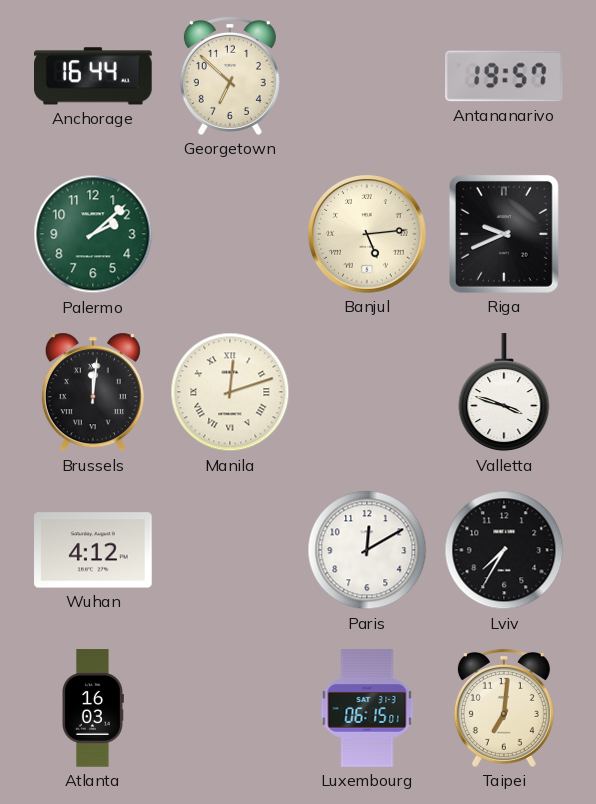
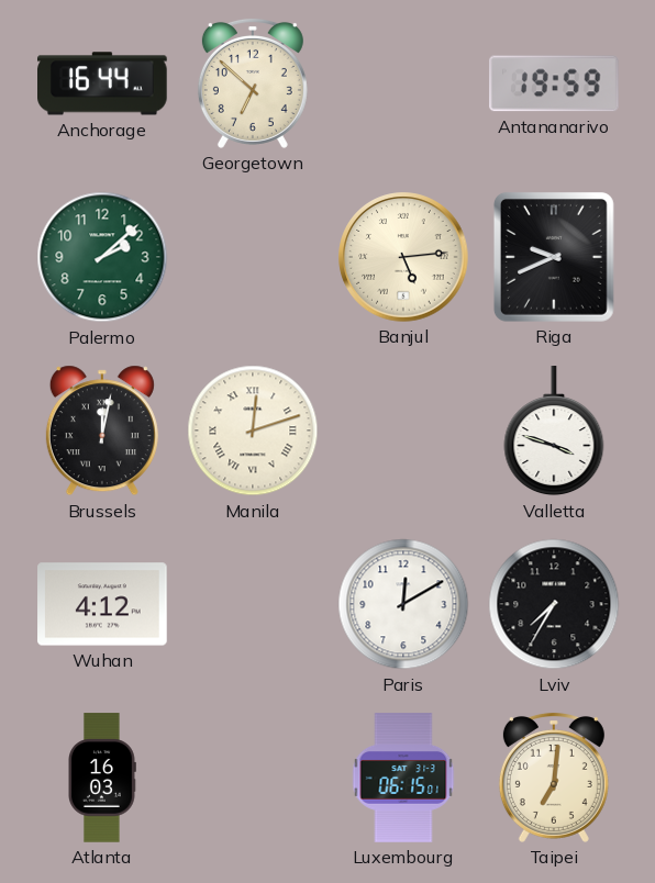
Antananarivo: 19:57 -> 19:59 (555, 83)
Brussels: 12:01 -> 12:02 (102, 431)
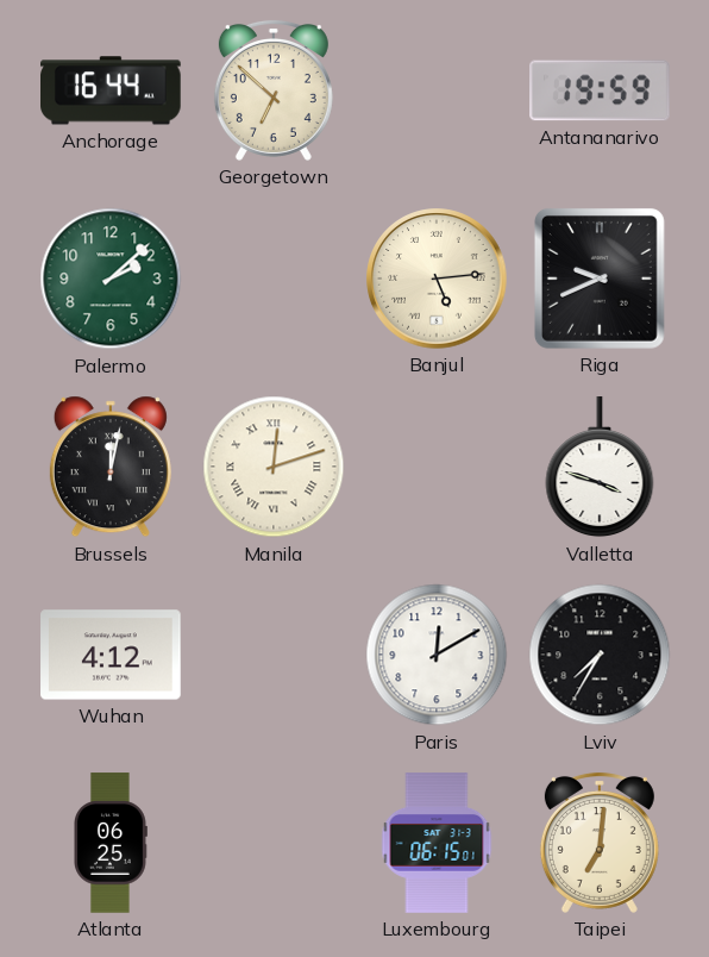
Atlanta: 16:03 -> 06:25 (111, 843)
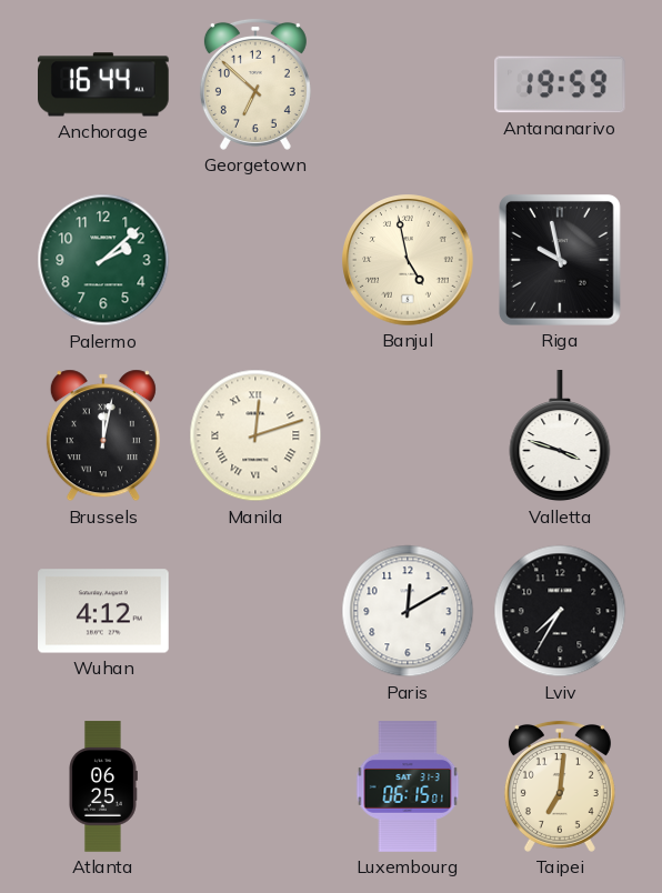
Banjul: 5:14 -> 4:58 (408, 260)
Riga: 9:41 -> 9:58 (560, 260)
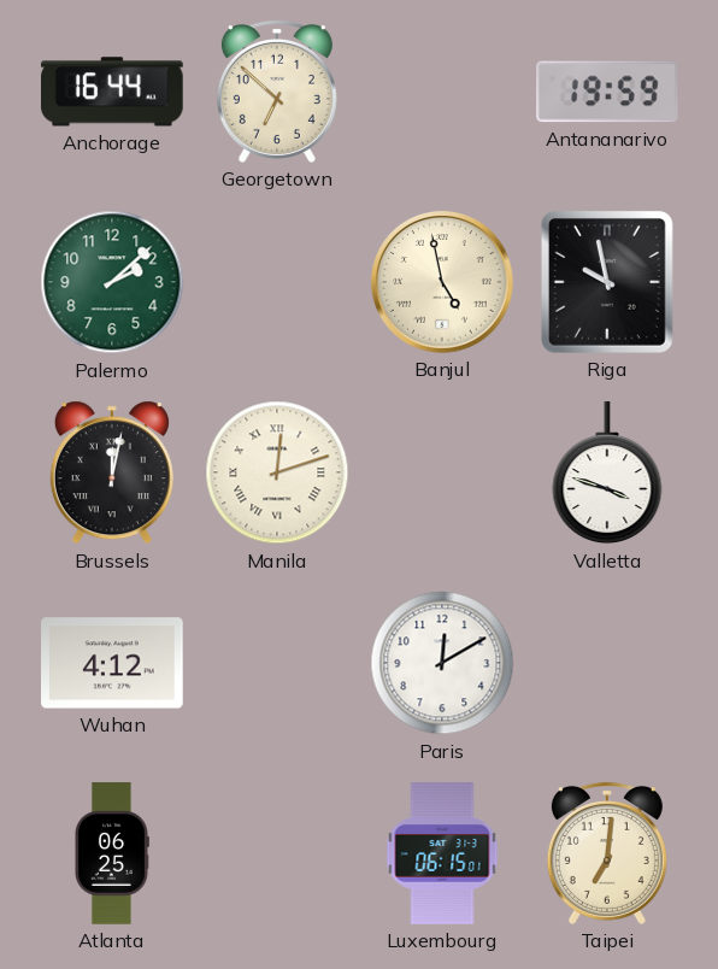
Lviv: 7:35 -> none (560, 611)
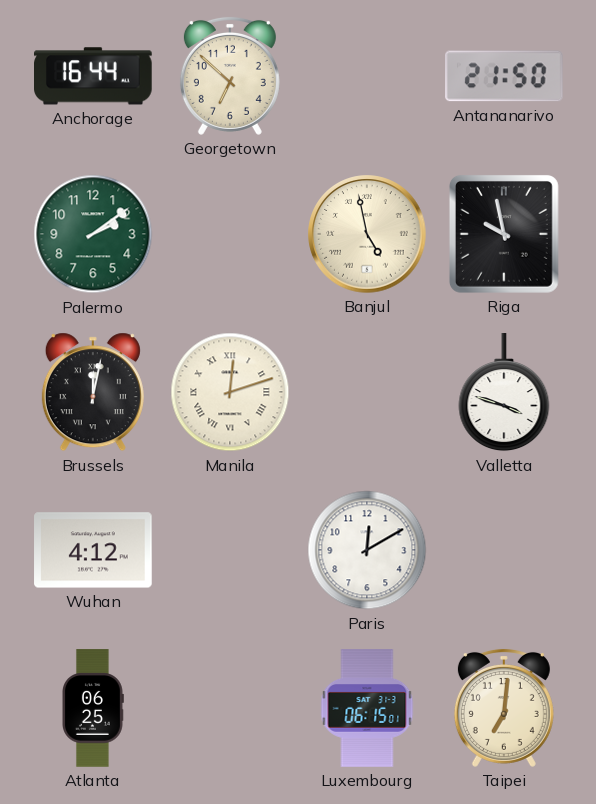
Antananarivo: 19:59 -> 21:50 (505, 76)
Palermo: 2:08 -> 2:09 (93, 234)
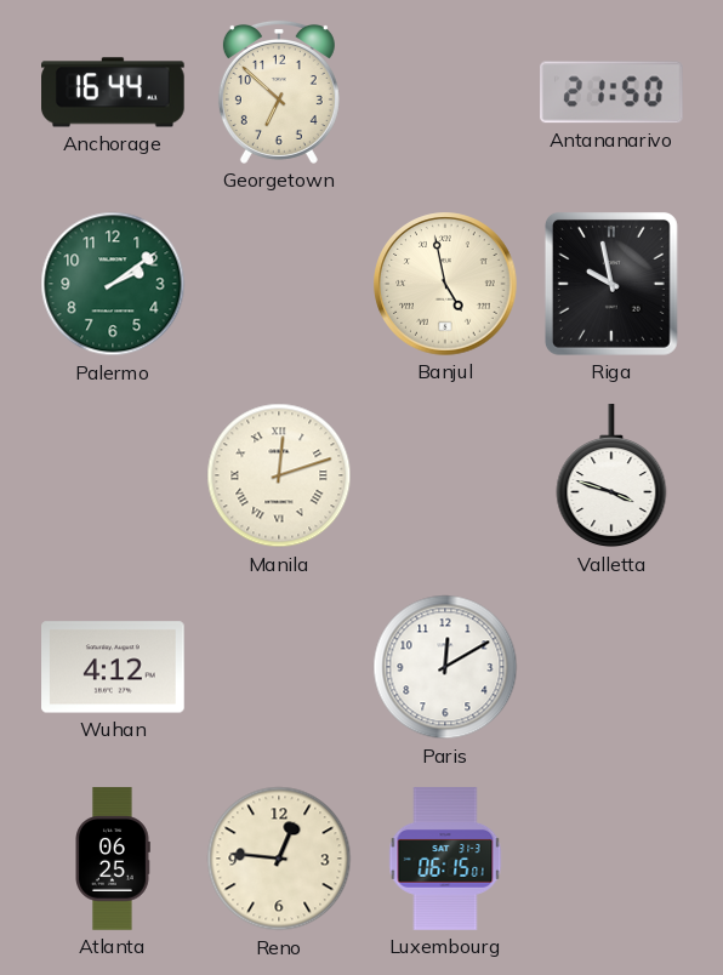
Brussels: 12:02 -> none (93, 392)
Reno: none -> 12:46 (279, 859)
Taipei: 7:01 -> none (504, 708)
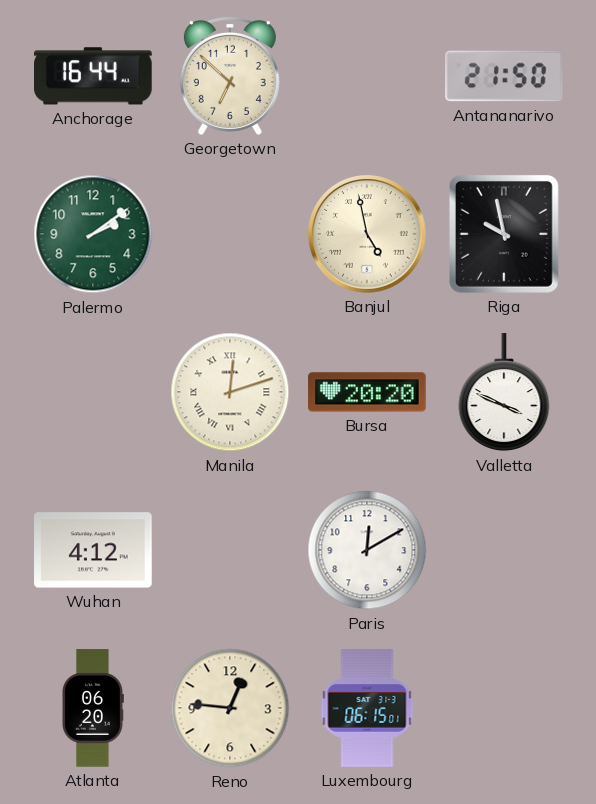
Bursa: none -> 20:20 (367, 392)
Valletta: 3:48 -> 3:49 (504, 393)
Atlanta: 06:25 -> 06:20 (93, 708)
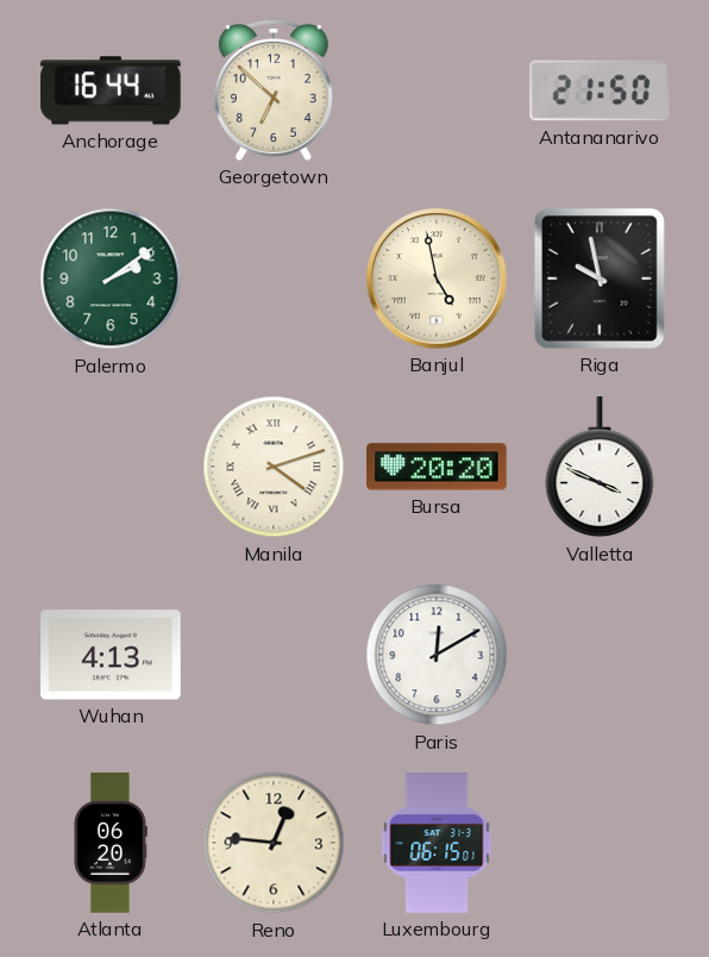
Manila: 12:12 -> 4:12 (274, 467)
Wuhan: 4:12 -> 4:13 (111, 655)
